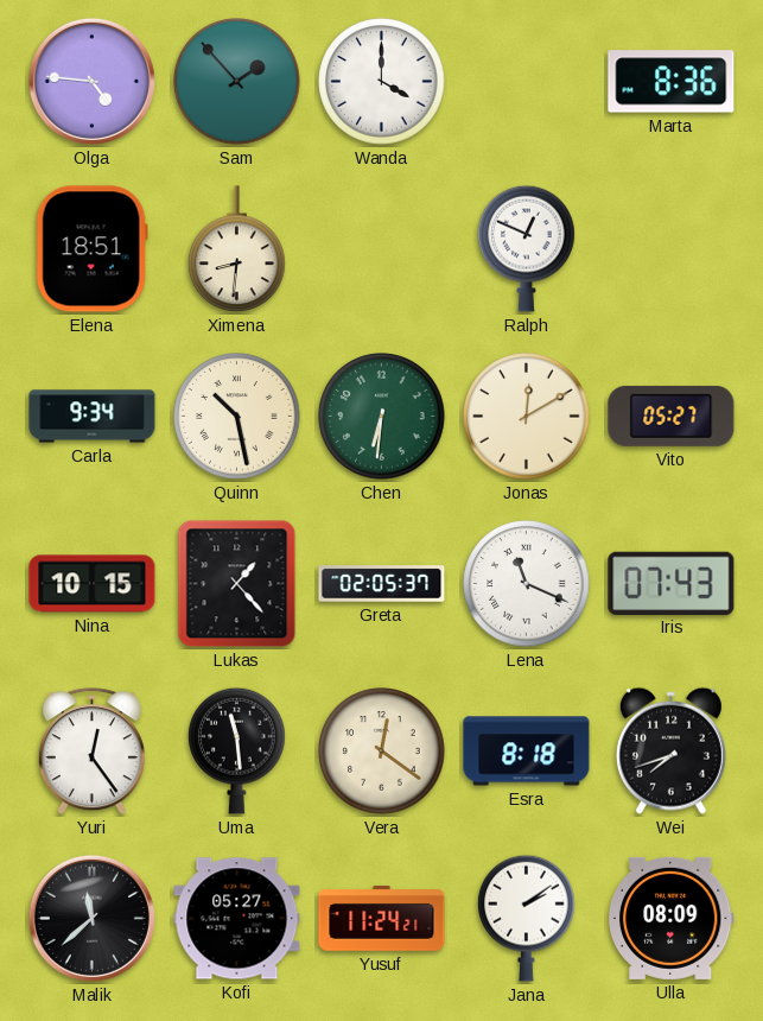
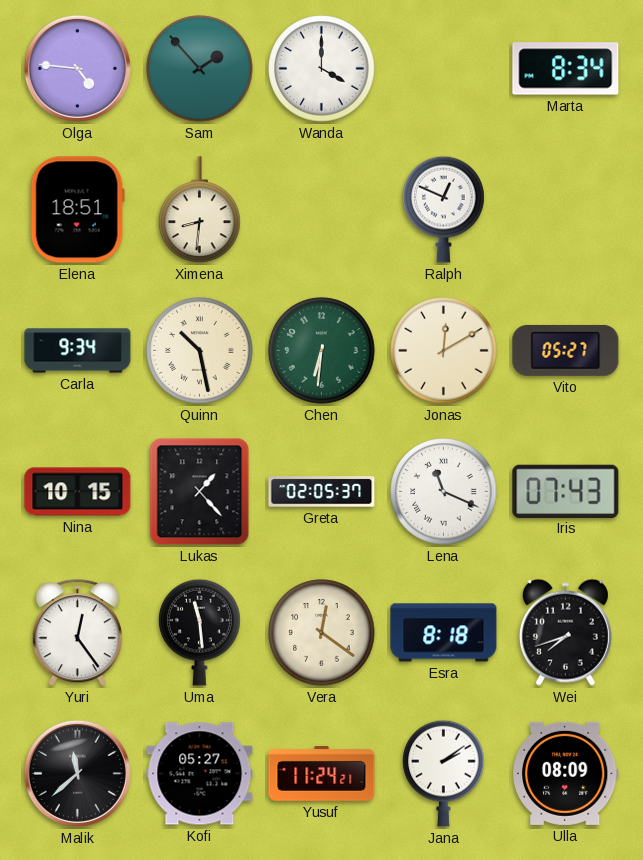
Marta: 8:36 -> 8:34 (566, 69)
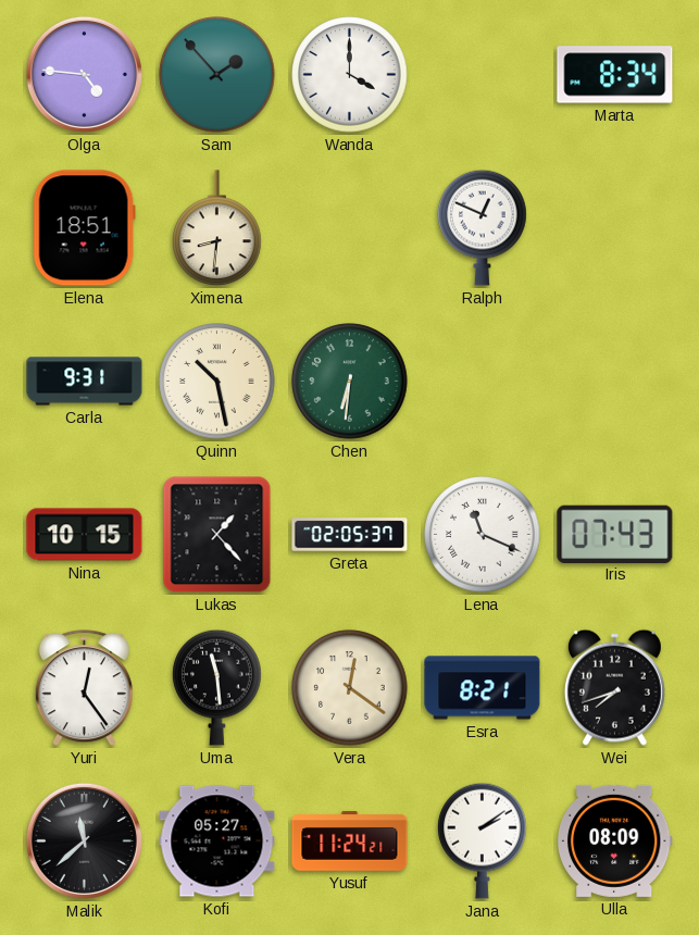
Carla: 9:34 -> 9:31 (85, 382)
Jonas: 12:10 -> none (444, 351)
Vito: 05:27 -> none (566, 350)
Esra: 8:18 -> 8:21 (483, 688)
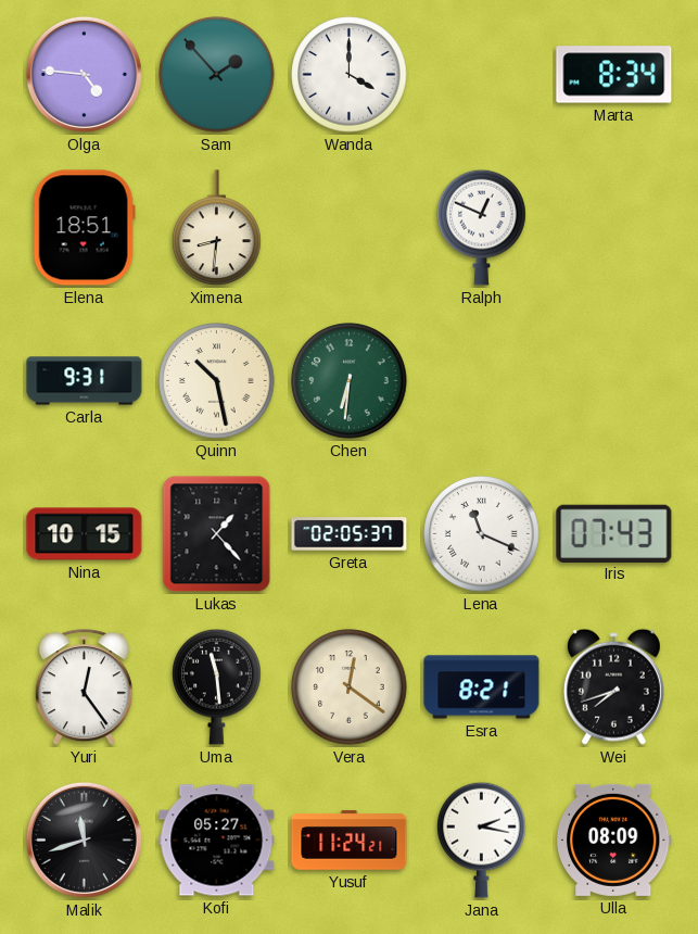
Malik: 11:38 -> 11:42 (84, 840)
Jana: 2:09 -> 2:17 (482, 840)
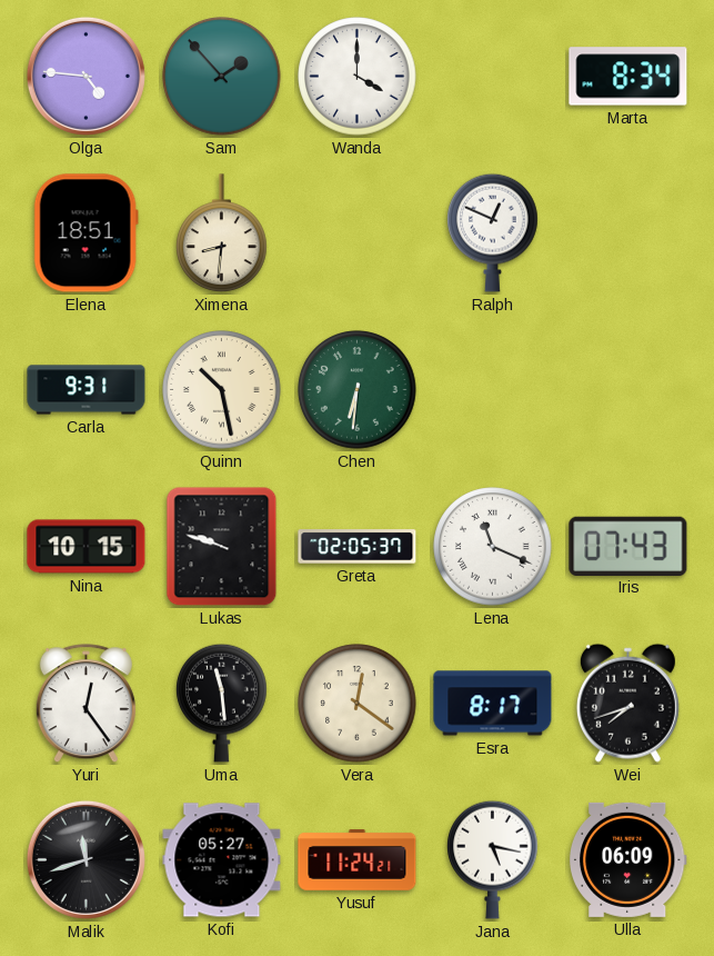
Lukas: 1:23 -> 9:48 (222, 547)
Esra: 8:21 -> 8:17 (493, 704)
Jana: 2:17 -> 5:17 (493, 859)
Ulla: 08:09 -> 06:09 (627, 859)
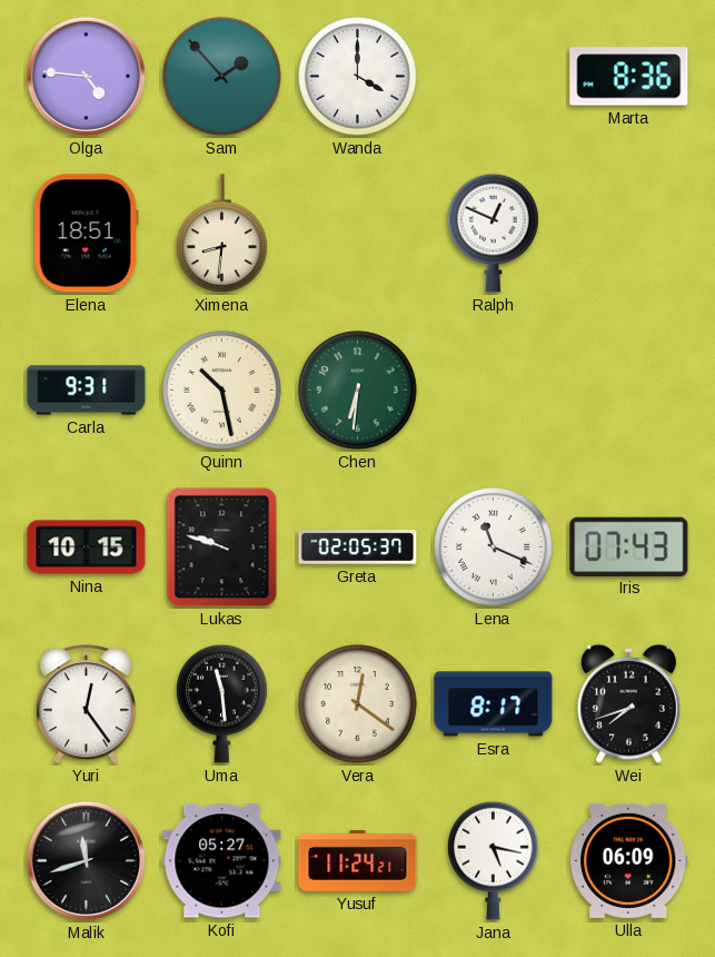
Marta: 8:34 -> 8:36 (629, 77)
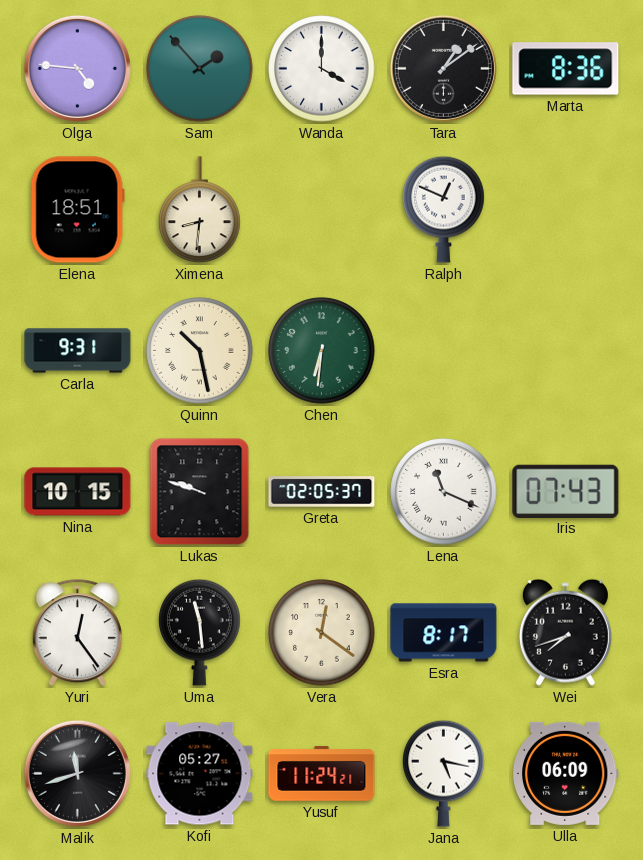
Tara: none -> 1:09 (443, 68)
